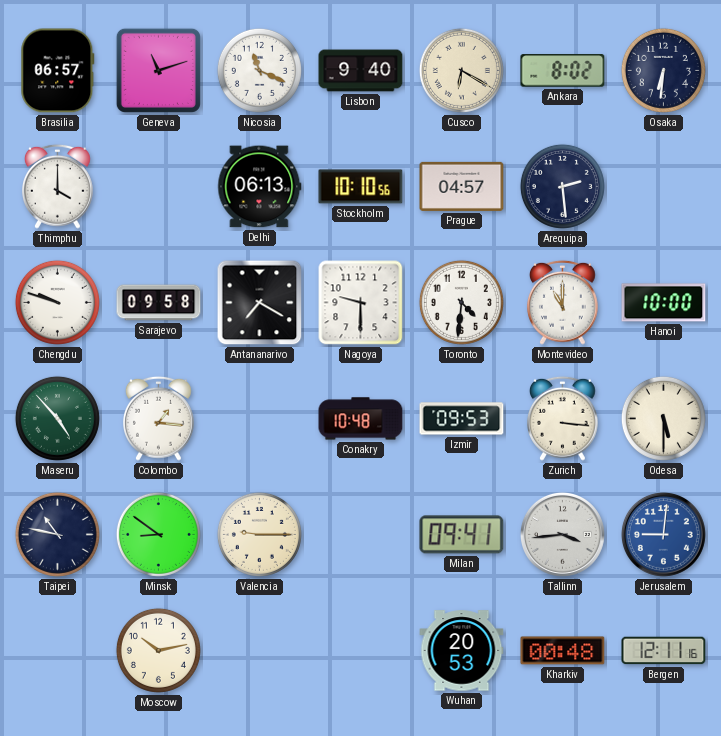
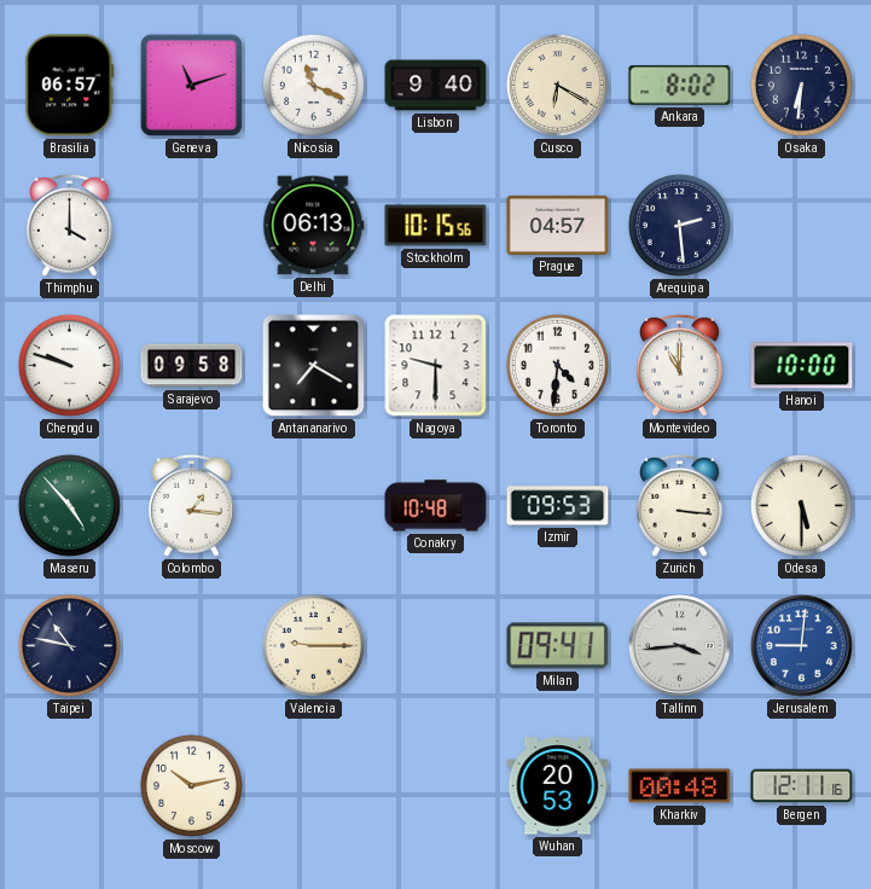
Stockholm: 10:10 -> 10:15 (436, 226)
Minsk: 8:51 -> none (158, 534)
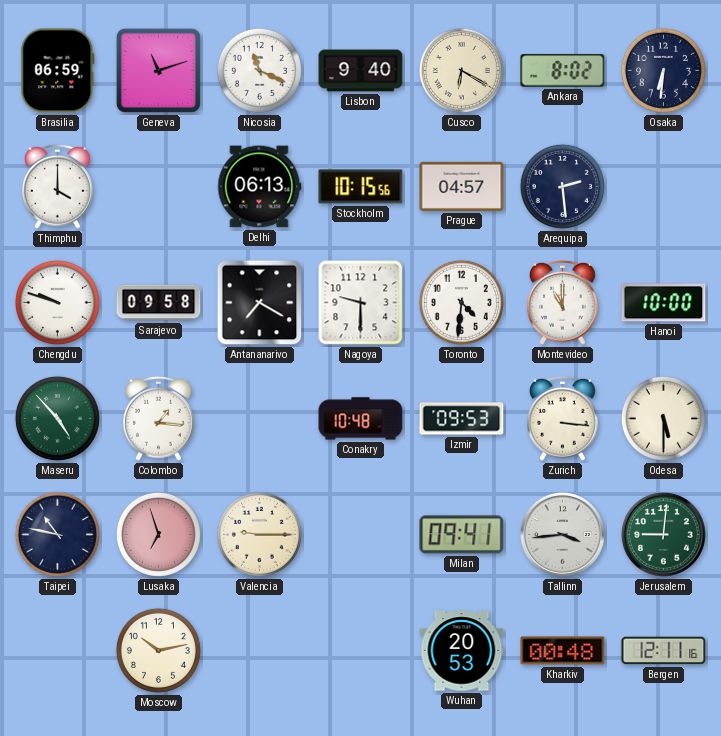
Brasilia: 06:57 -> 06:59 (58, 71)
Lusaka: none -> 6:57 (158, 534)
Jerusalem dial: blue -> green (663, 534)
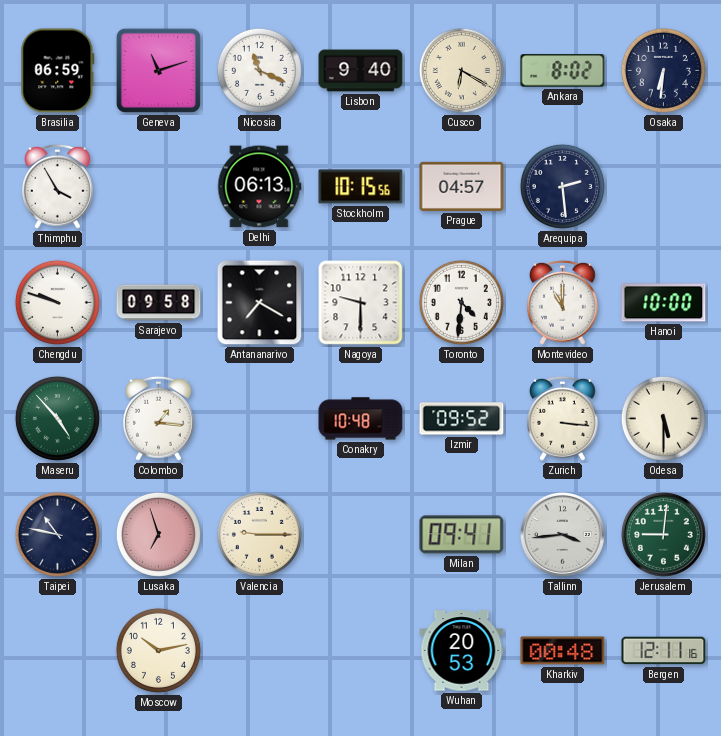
Thimphu: 4:00 -> 3:55 (58, 186)
Izmir: 09:53 -> 09:52 (462, 419)
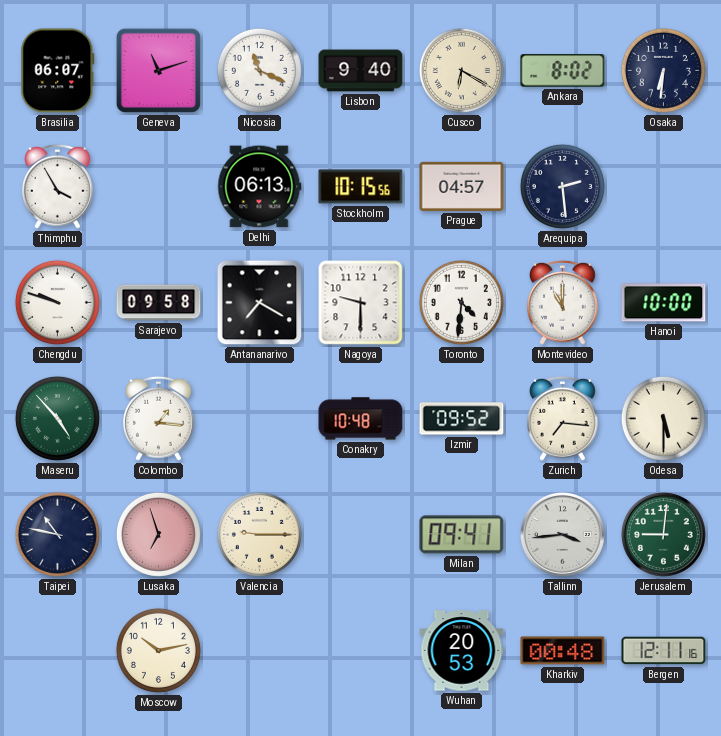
Brasilia: 06:59 -> 06:07 (58, 71)
Zurich: 3:16 -> 7:16 (563, 418)
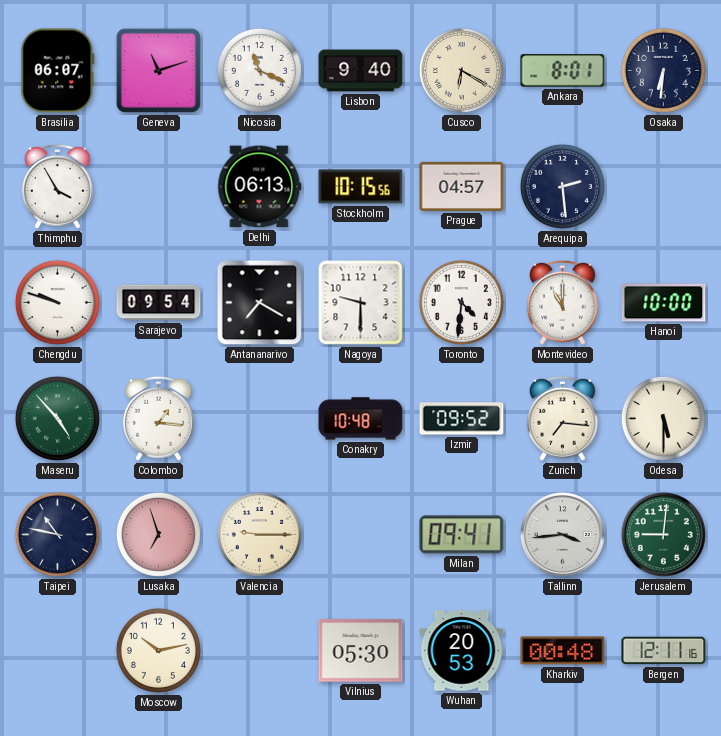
Ankara: 8:02 -> 8:01 (563, 71)
Sarajevo: 09:58 -> 09:54 (159, 303)
Vilnius: none -> 05:30 (361, 651)
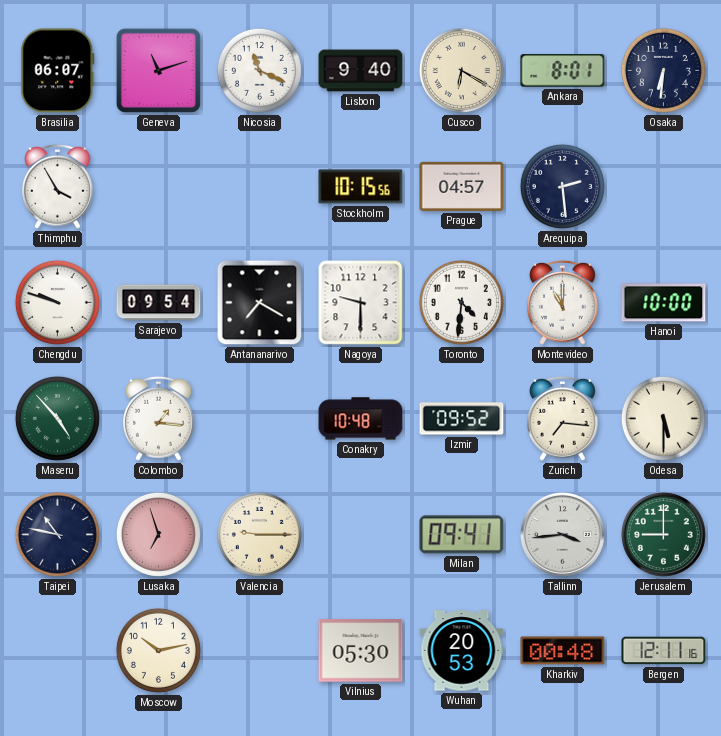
Delhi: 06:13 -> none (260, 187)
Jerusalem: 9:01 -> 9:00 (663, 534)
